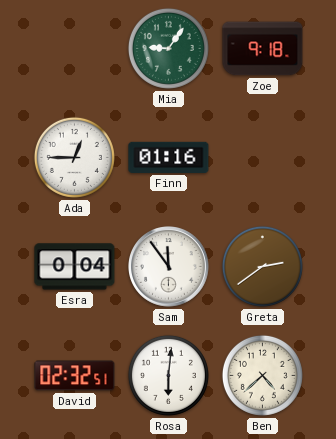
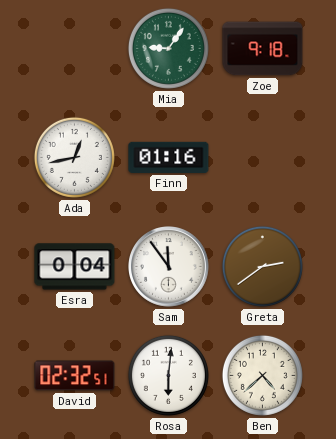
Ada: 12:45 -> 12:43 (74, 157)
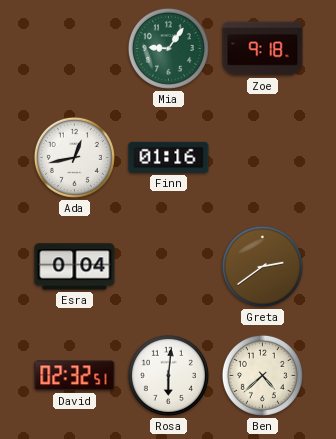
Sam: 11:54 -> none (169, 267)
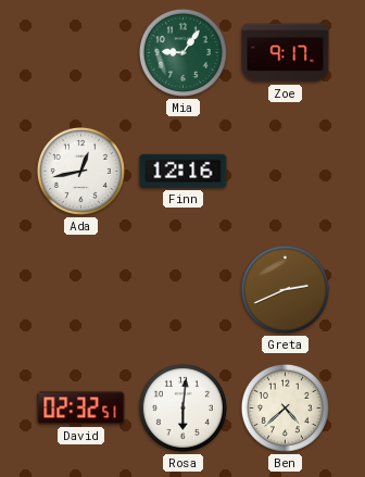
Zoe: 9:18 -> 9:17 (286, 53)
Finn: 01:16 -> 12:16 (184, 171)
Esra: 0:04 -> none (75, 267)
Greta: 2:39 -> 2:41 (285, 289)
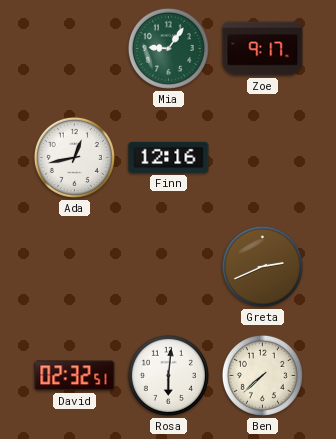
Ben: 4:38 -> 7:38 (262, 375)
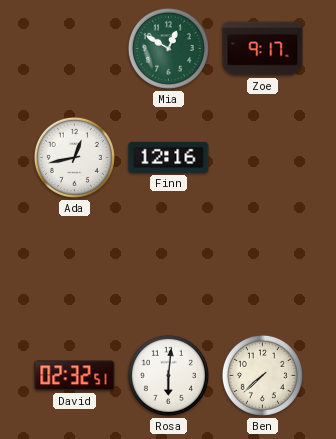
Mia: 9:06 -> 12:50 (168, 48)
Greta: 2:41 -> none (262, 266)
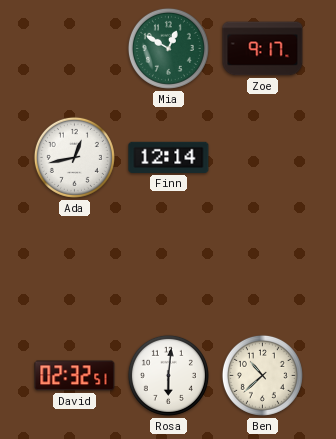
Finn: 12:16 -> 12:14 (169, 157)
Ben: 7:38 -> 10:38 (262, 375)
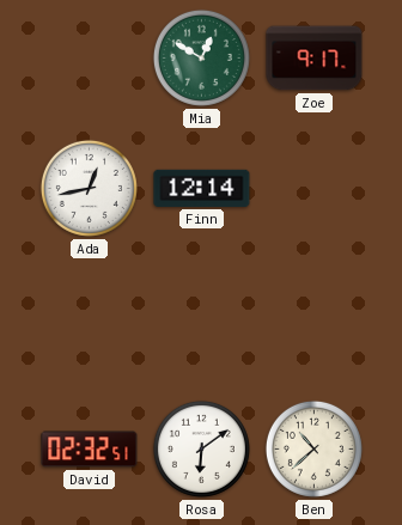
Rosa: 6:01 -> 6:09 (201, 448)
